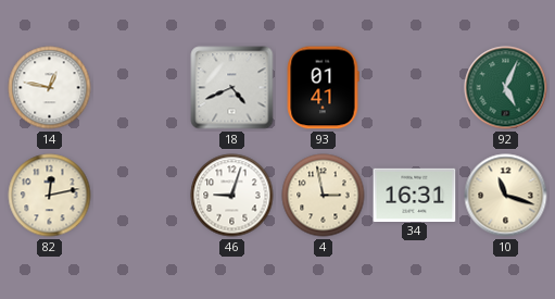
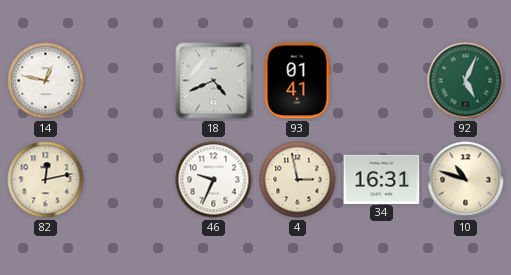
46: 9:03 -> 9:34 (214, 180)
10: 11:18 -> 10:48 (466, 180)
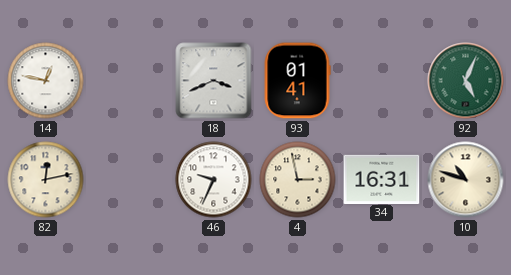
18: 4:41 -> 3:41 (214, 81)
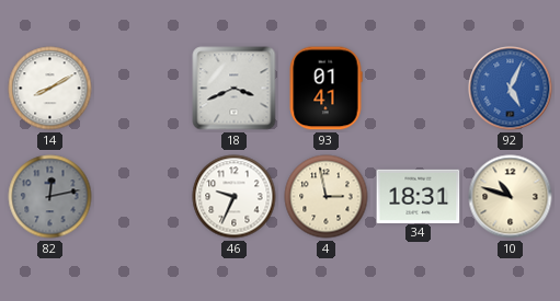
14: 12:47 -> 8:10 (50, 89)
92 dial: green -> blue (511, 89)
82 dial: cream -> grey (50, 197)
34: 16:31 -> 18:31 (419, 196)
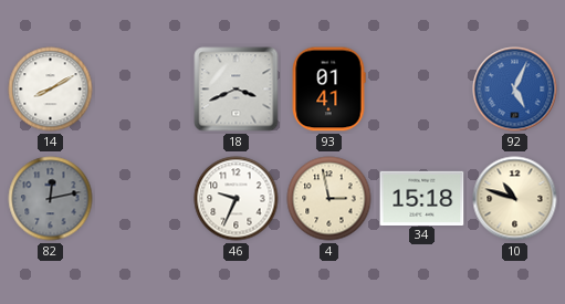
34: 18:31 -> 15:18 (422, 198)
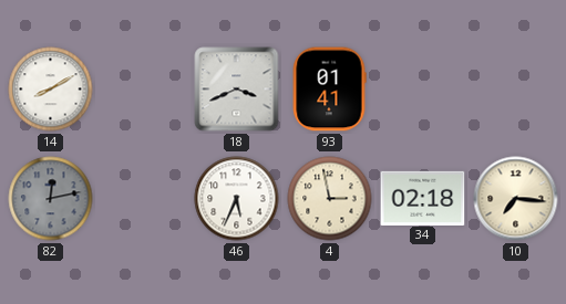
92: 5:04 -> none (515, 90)
46: 9:34 -> 5:34 (237, 199)
34: 15:18 -> 02:18 (423, 198)
10: 10:48 -> 7:16 (516, 199)
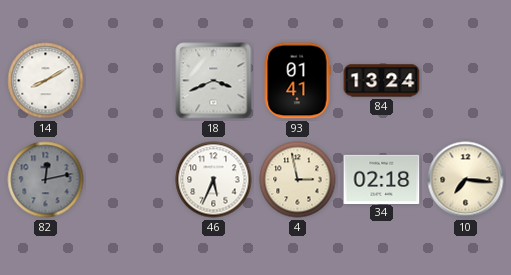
84: none -> 13:24 (382, 81)
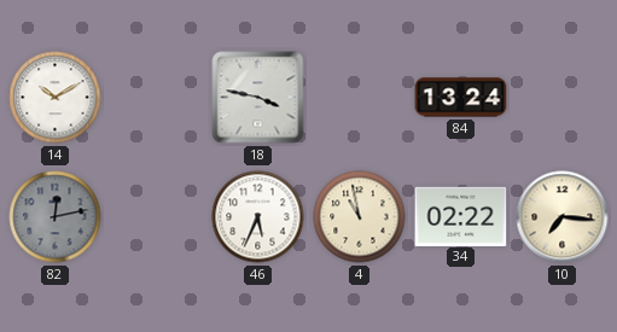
14: 8:10 -> 10:10 (56, 98)
18: 3:41 -> 3:47 (258, 98)
93: 01:41 -> none (297, 81)
4: 2:58 -> 10:58 (360, 217)
34: 02:18 -> 02:22 (461, 216)
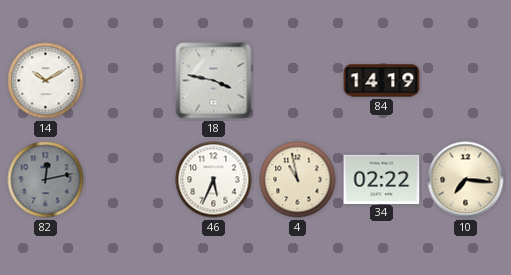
84: 13:24 -> 14:19 (382, 81)
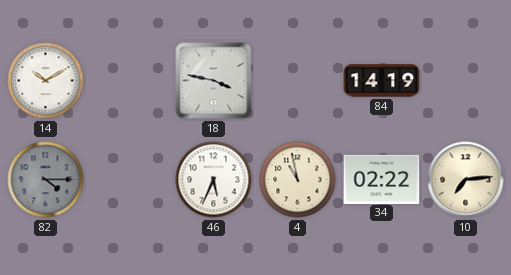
82: 12:13 -> 4:15 (46, 180)
10: 7:16 -> 7:14 (466, 180)
